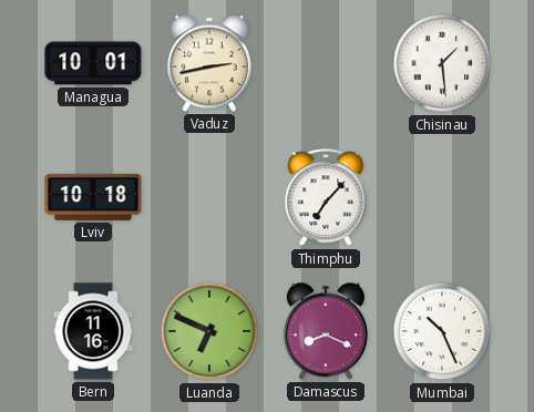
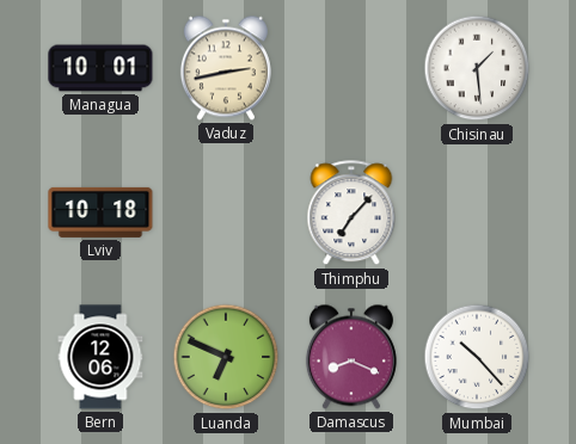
Bern: 11:16 -> 12:06 (100, 357)
Mumbai: 10:26 -> 10:23 (477, 357)
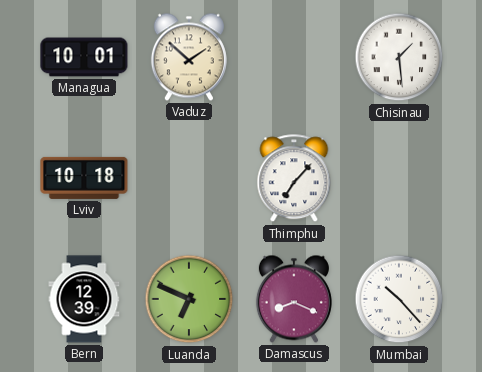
Vaduz: 2:43 -> 1:52 (189, 57)
Bern: 12:06 -> 12:39 (84, 299)
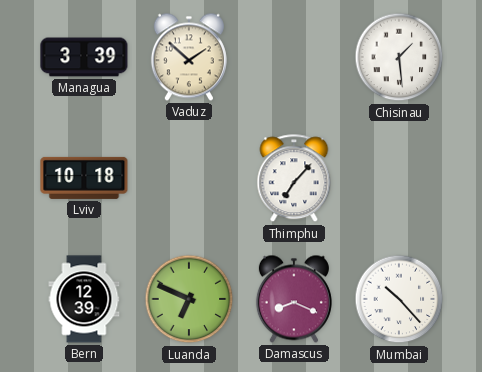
Managua: 10:01 -> 3:39 (84, 57)
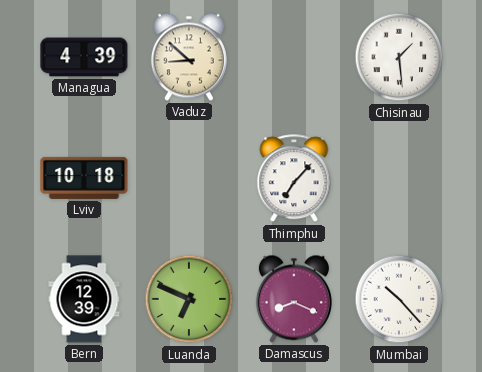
Managua: 3:39 -> 4:39 (84, 57)
Vaduz: 1:52 -> 8:52 (189, 57)
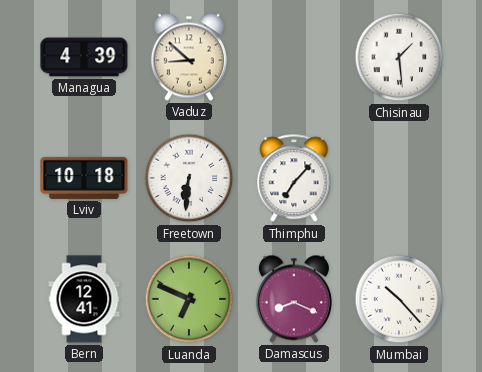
Freetown: none -> 6:31 (189, 178)
Bern: 12:39 -> 12:41 (84, 299)
